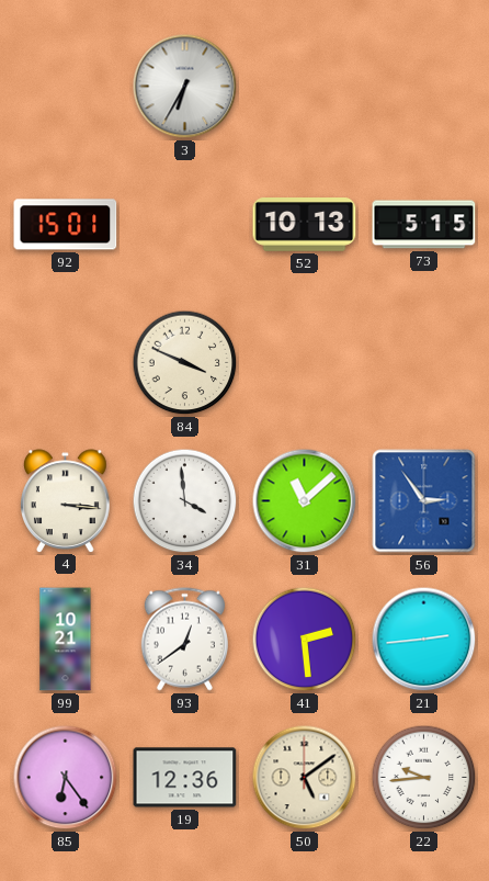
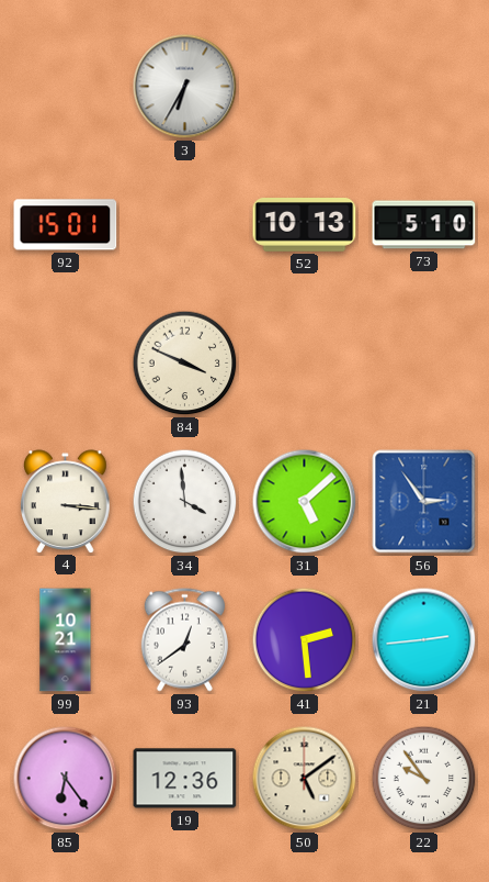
73: 5:15 -> 5:10 (424, 225)
31: 11:08 -> 5:08 (305, 502)
22: 9:44 -> 9:54 (424, 779)
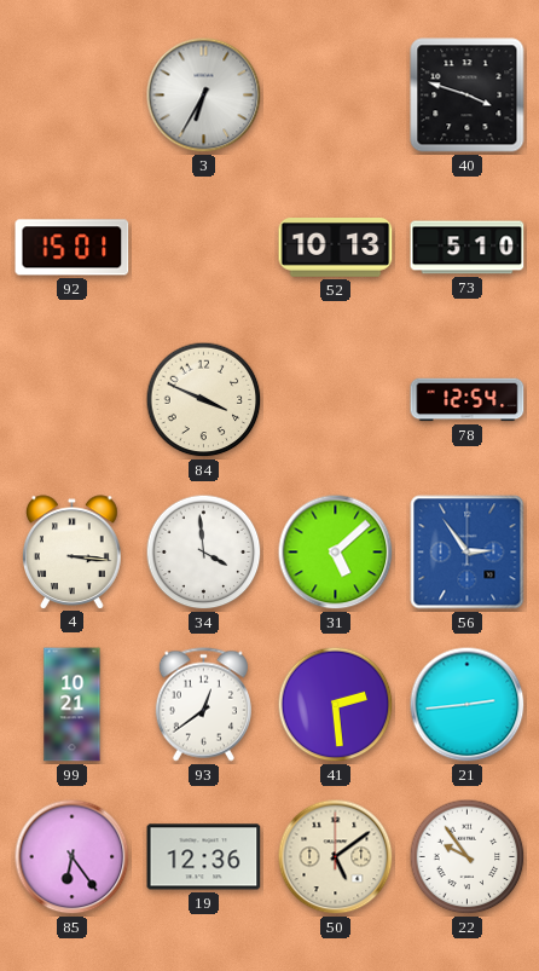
40: none -> 3:48 (468, 96)
78: none -> 12:54 (468, 400)
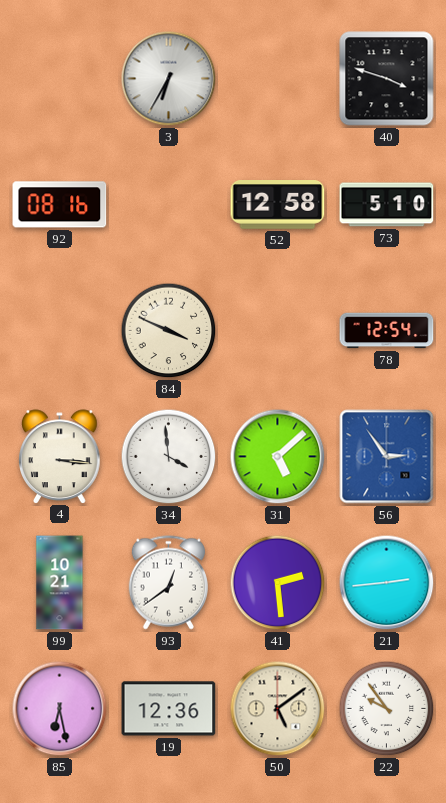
92: 15:01 -> 08:16 (60, 205)
52: 10:13 -> 12:58 (278, 205)
85: 6:24 -> 6:28 (60, 709)
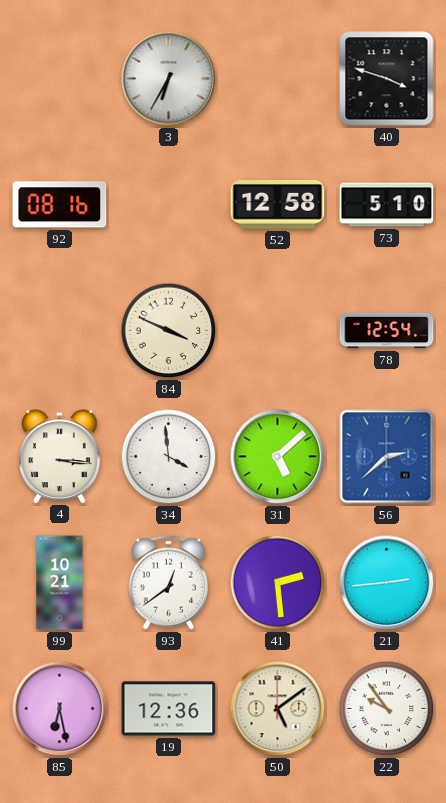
56: 2:54 -> 2:38 (387, 457)
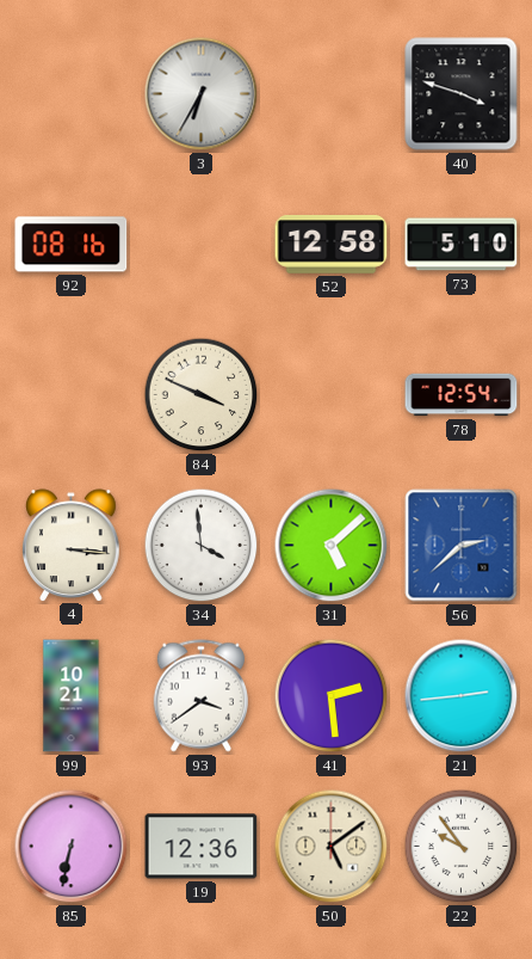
93: 12:39 -> 3:39 (200, 696)
85: 6:28 -> 6:32 (72, 847)
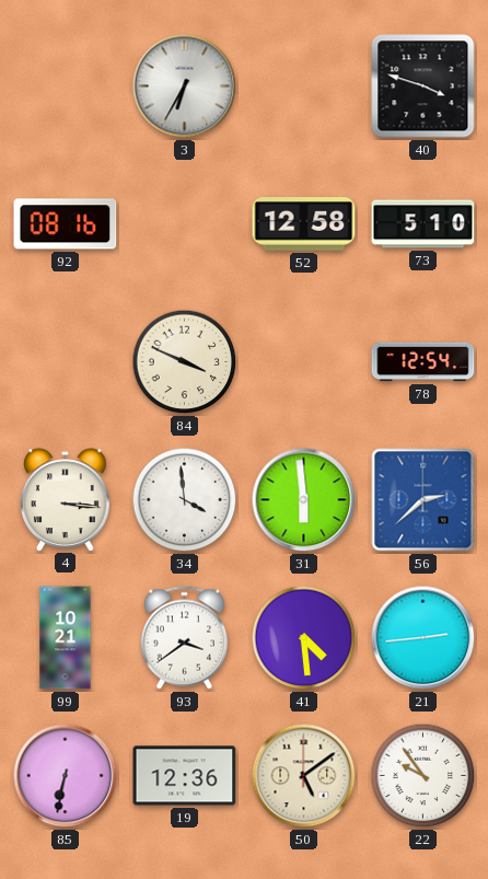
31: 5:08 -> 5:59 (304, 500)
41: 2:29 -> 4:29 (304, 638)
